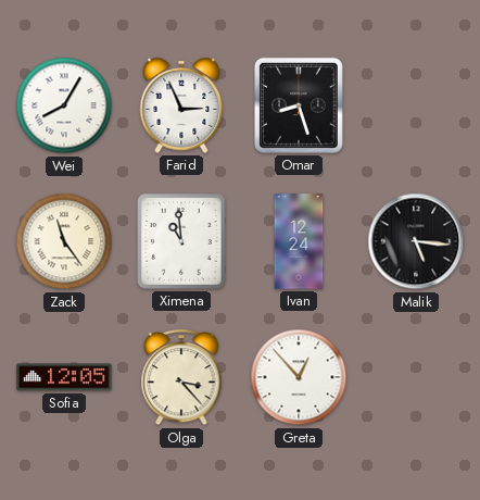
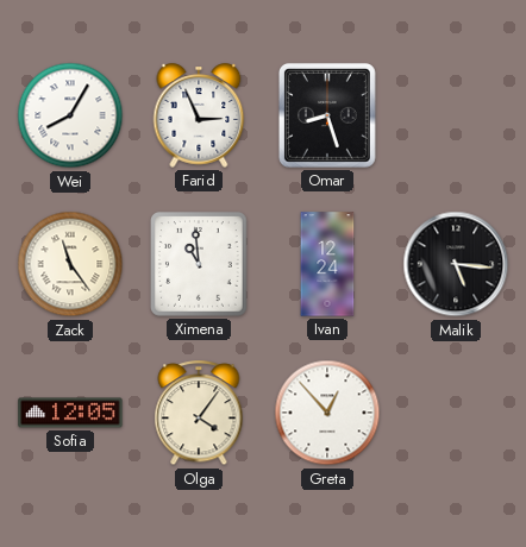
Olga: 3:23 -> 4:06 (199, 414)
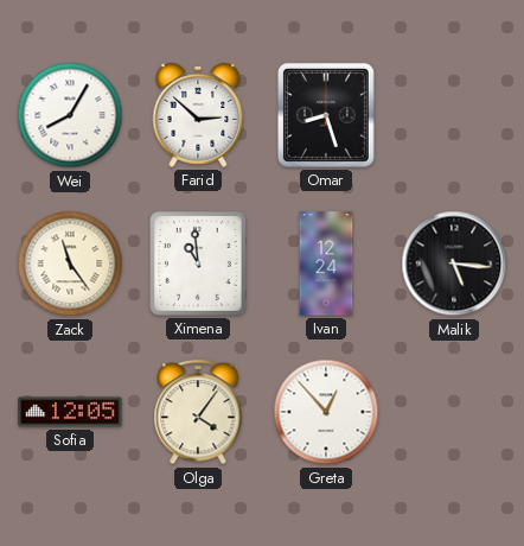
Farid: 2:56 -> 2:52 (198, 115)
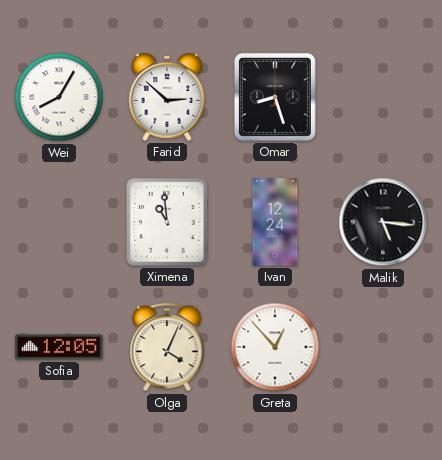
Zack: 11:24 -> none (70, 264)
Olga: 4:06 -> 4:04 (167, 348)
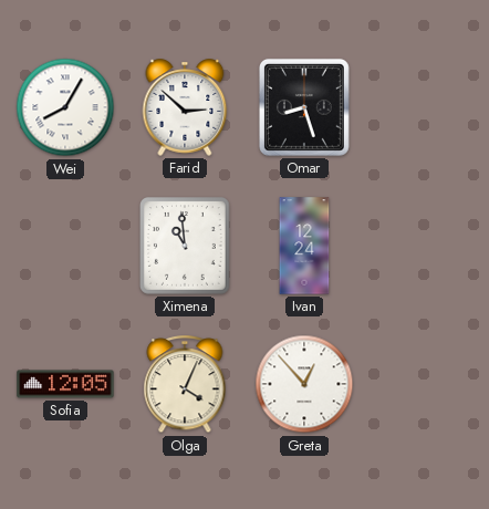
Malik: 5:16 -> none (383, 222)
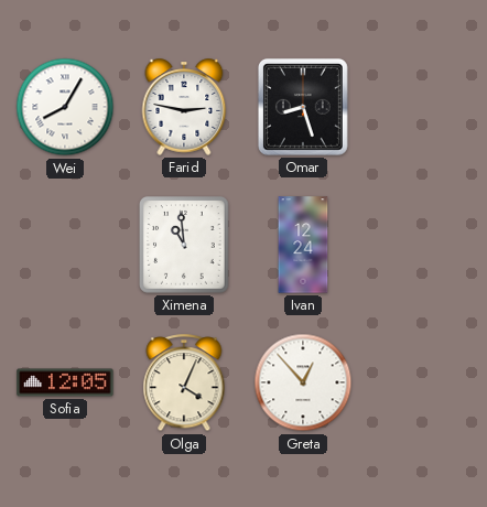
Farid: 2:52 -> 2:47 (184, 107)
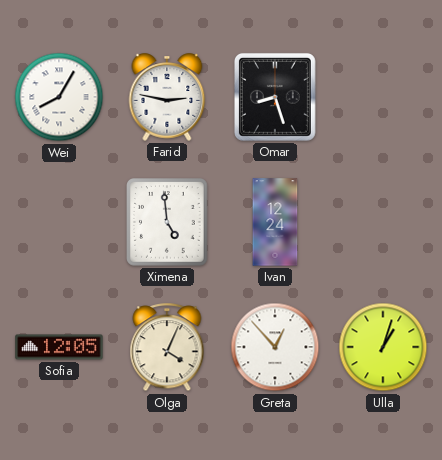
Ximena: 10:59 -> 4:59 (168, 223)
Ulla: none -> 1:03 (383, 347)
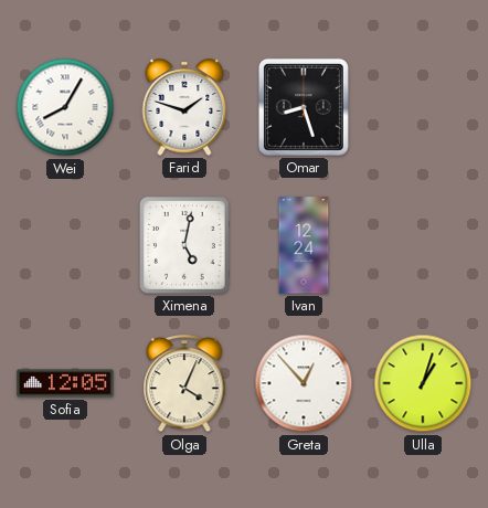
Farid: 2:47 -> 1:48 (184, 107)
Ximena: 4:59 -> 5:02 (185, 246)
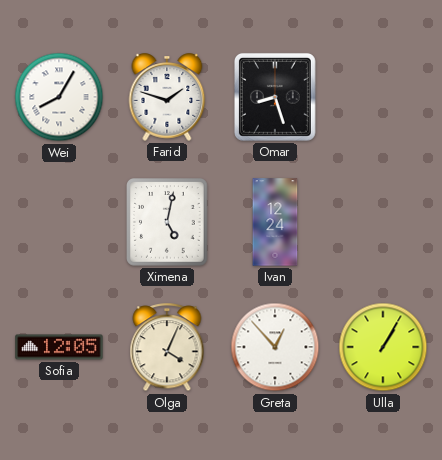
Ulla: 1:03 -> 1:05 (383, 347)
